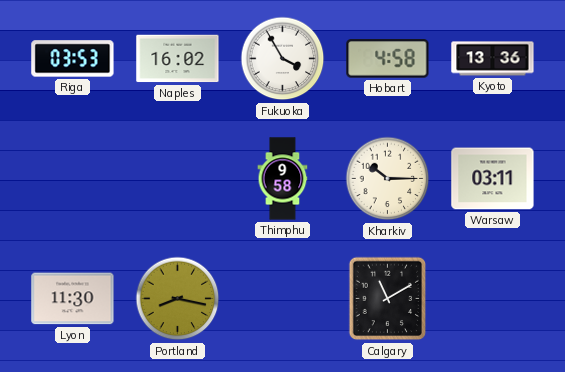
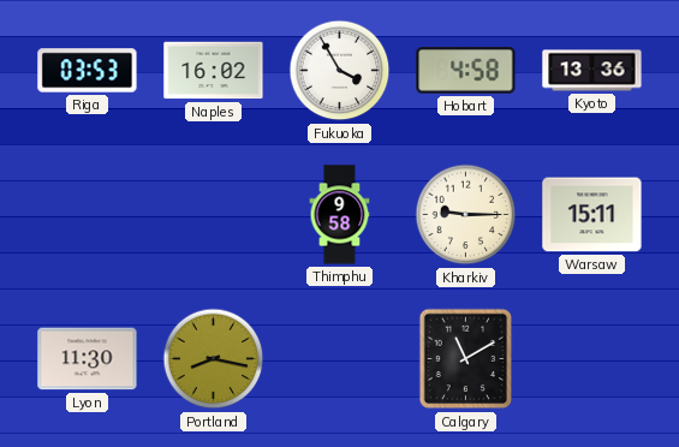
Kharkiv: 10:15 -> 9:15 (466, 215)
Warsaw: 03:11 -> 15:11 (592, 215)
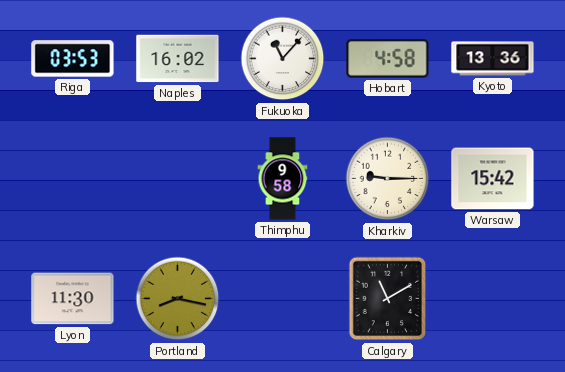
Fukuoka: 3:55 -> 11:07 (283, 59)
Warsaw: 15:11 -> 15:42 (493, 179)
